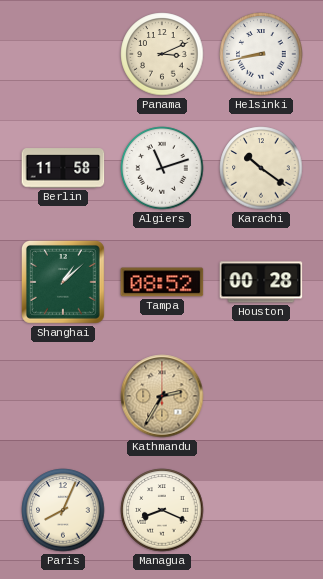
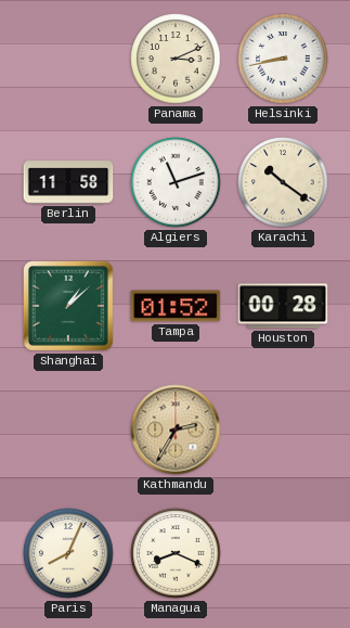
Tampa: 08:52 -> 01:52 (176, 306)
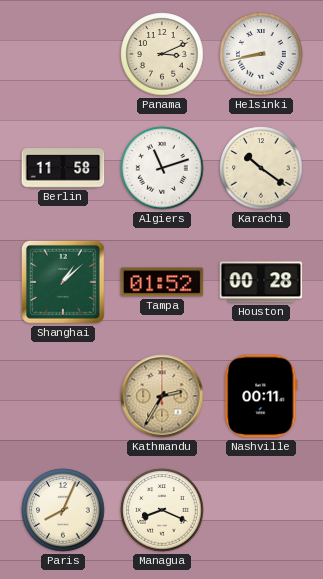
Nashville: none -> 00:11 (261, 396)
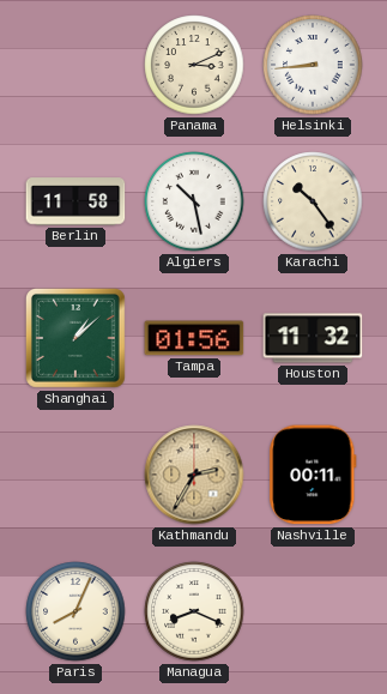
Helsinki: 8:43 -> 8:44 (313, 65)
Algiers: 11:12 -> 10:28 (194, 201)
Karachi: 10:21 -> 10:24 (313, 201)
Tampa: 01:52 -> 01:56 (194, 338)
Houston: 00:28 -> 11:32 (313, 338)
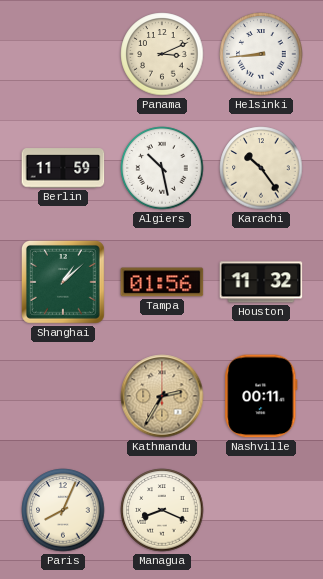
Berlin: 11:58 -> 11:59 (63, 168)
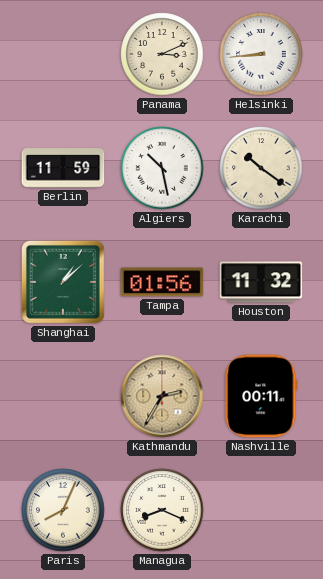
Karachi: 10:24 -> 10:21 (261, 168)
